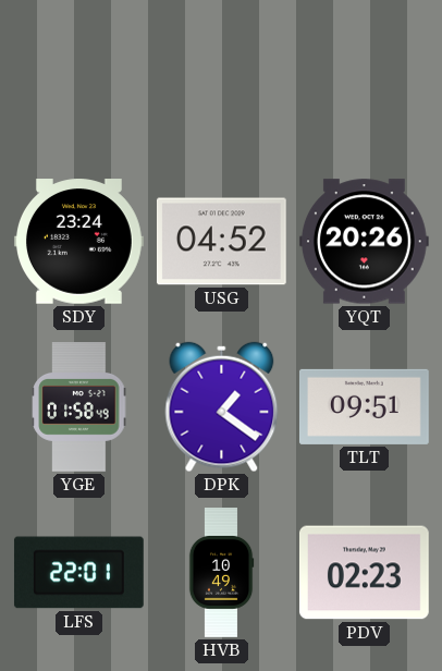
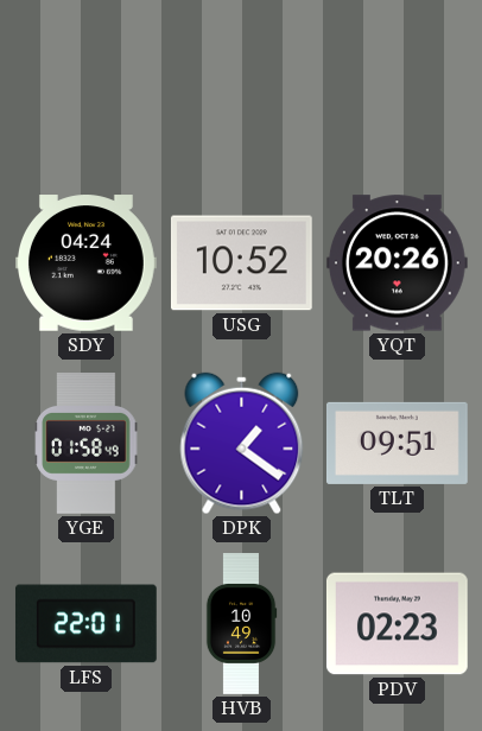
SDY: 23:24 -> 04:24 (85, 263)
USG: 04:52 -> 10:52 (241, 263)
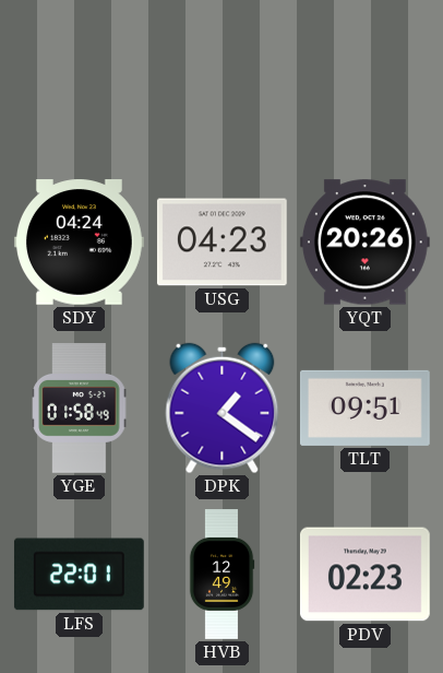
USG: 10:52 -> 04:23 (221, 243)
HVB: 10:49 -> 12:49 (221, 575)
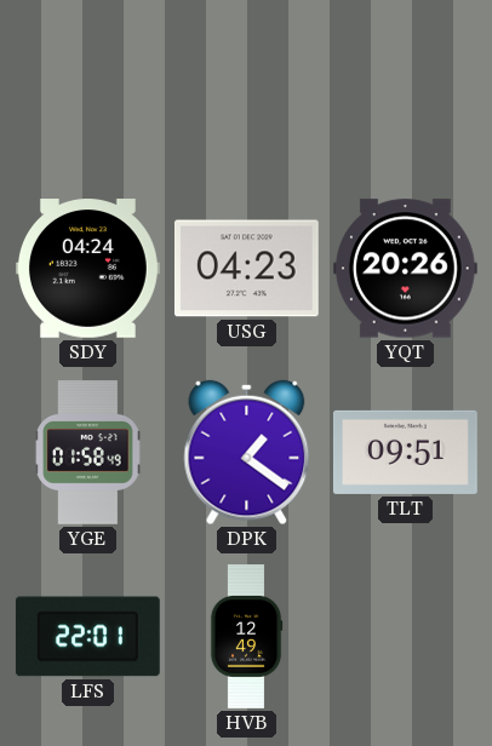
PDV: 02:23 -> none (364, 575)
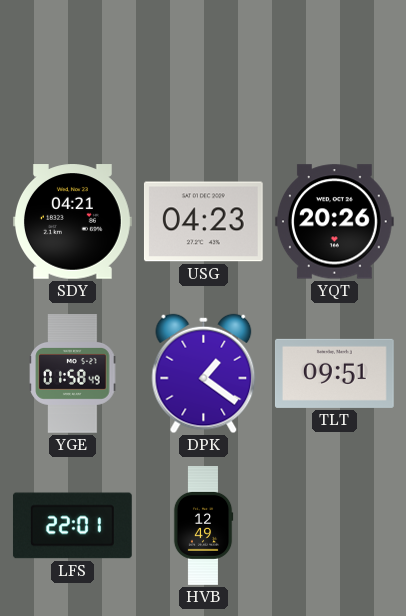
SDY: 04:24 -> 04:21 (72, 222)
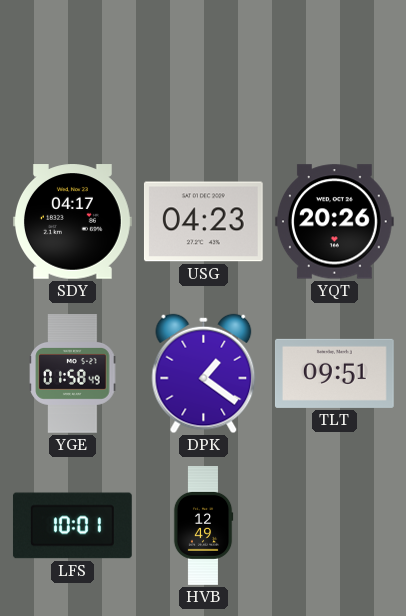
SDY: 04:21 -> 04:17 (72, 222)
LFS: 22:01 -> 10:01 (72, 526)
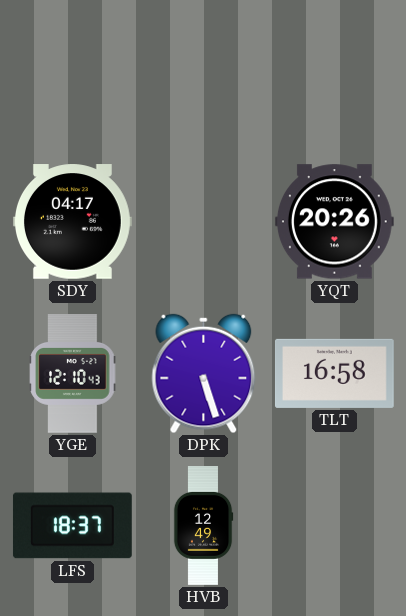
USG: 04:23 -> none (203, 222)
YGE: 01:58 -> 12:10 (73, 374)
DPK: 1:21 -> 5:27 (204, 374)
TLT: 09:51 -> 16:58 (334, 373)
LFS: 10:01 -> 18:37 (72, 526)
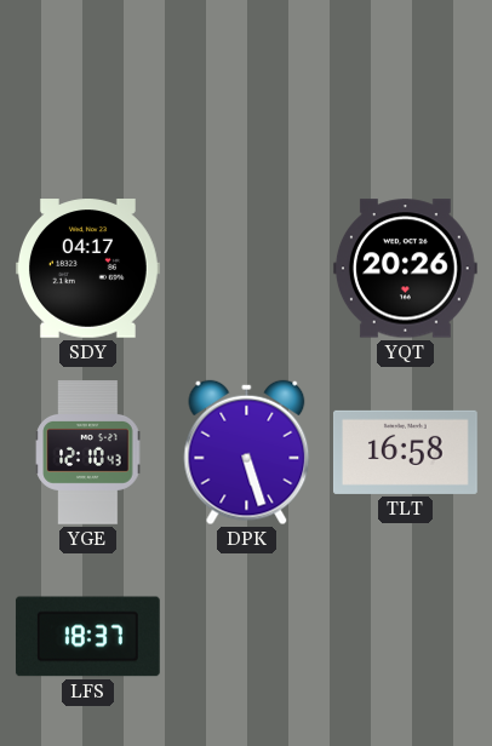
HVB: 12:49 -> none (203, 526)
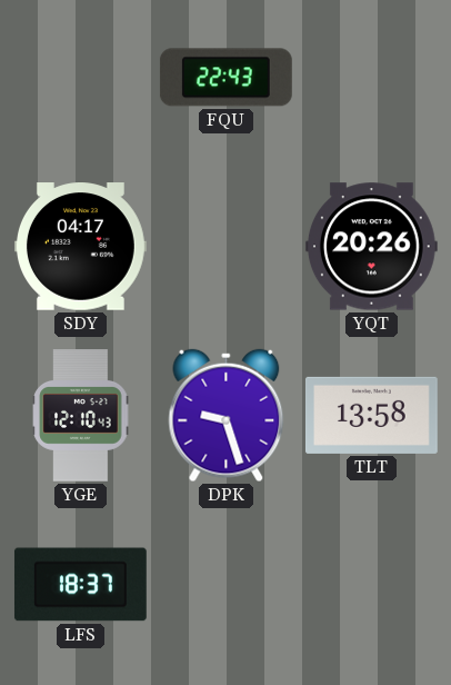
FQU: none -> 22:43 (225, 78)
DPK: 5:27 -> 9:27 (227, 416)
TLT: 16:58 -> 13:58 (371, 415)
